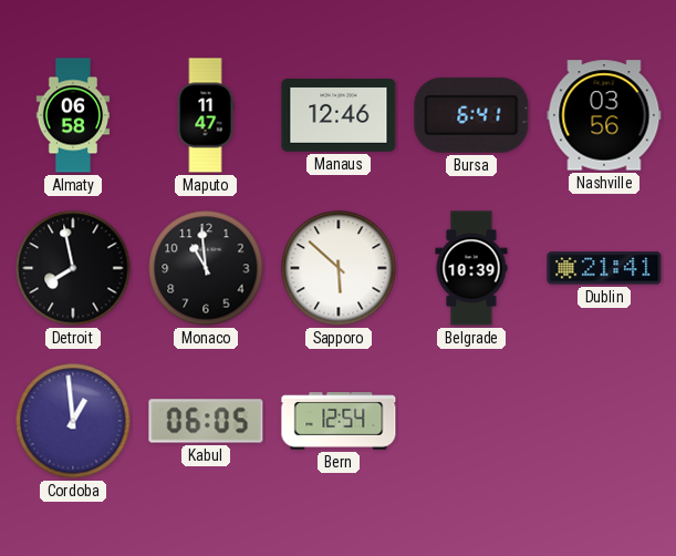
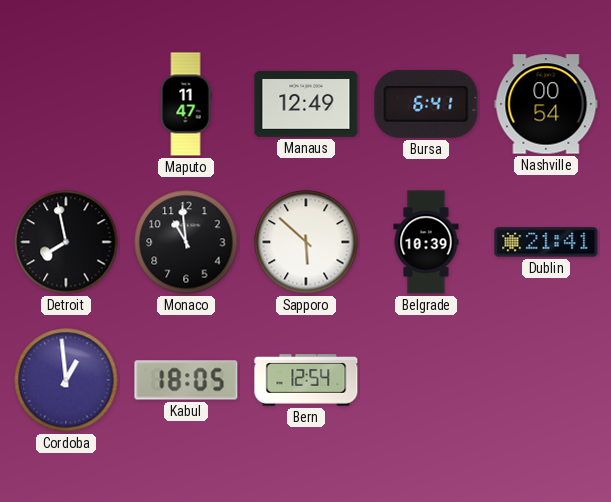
Almaty: 06:58 -> none (73, 115)
Manaus: 12:46 -> 12:49 (306, 104)
Nashville: 03:56 -> 00:54 (546, 104)
Kabul: 06:05 -> 18:05 (186, 380)
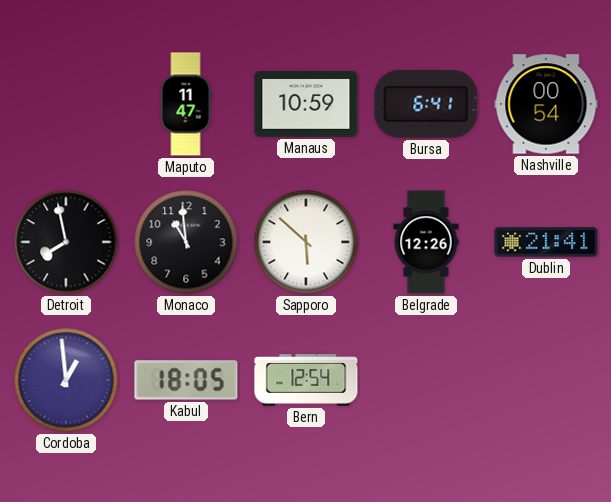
Manaus: 12:49 -> 10:59 (306, 104)
Belgrade: 10:39 -> 12:26 (426, 242)
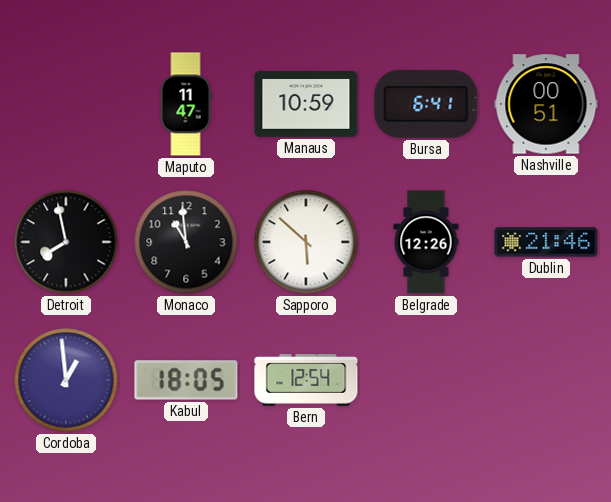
Nashville: 00:54 -> 00:51 (546, 104)
Dublin: 21:41 -> 21:46 (546, 242)
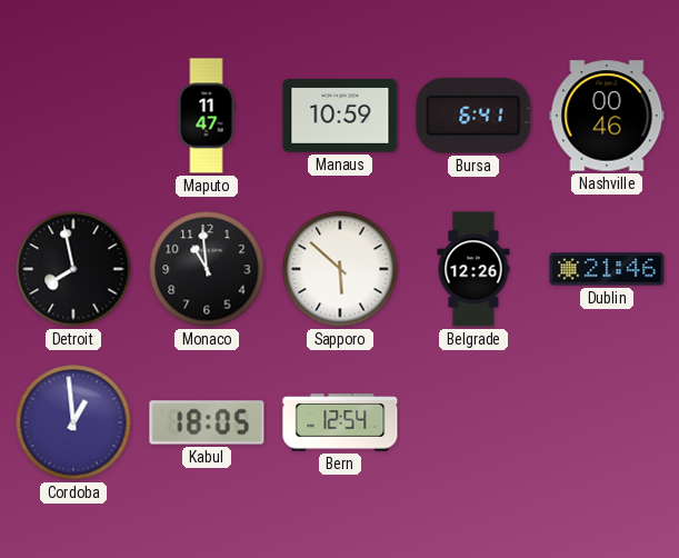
Nashville: 00:51 -> 00:46 (607, 116)
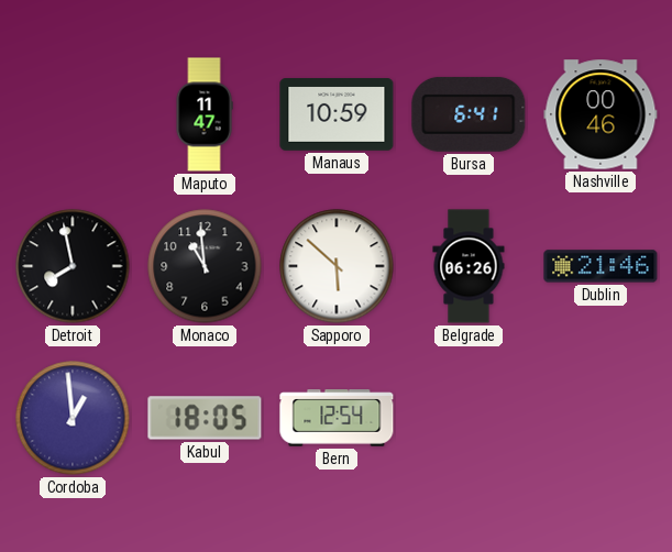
Belgrade: 12:26 -> 06:26 (469, 266)
